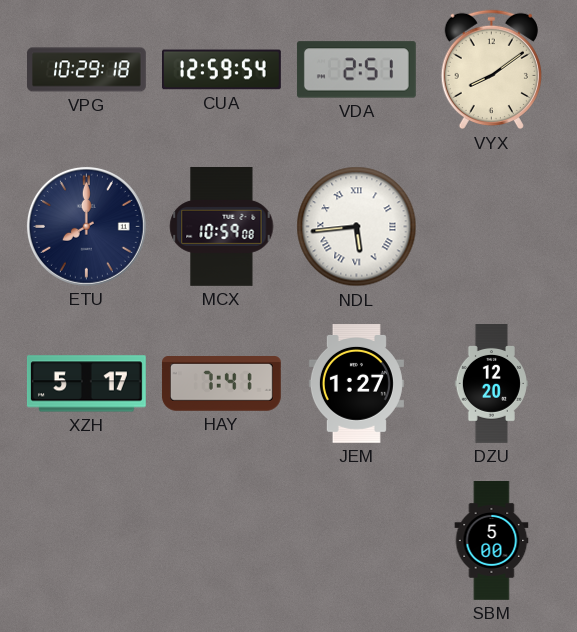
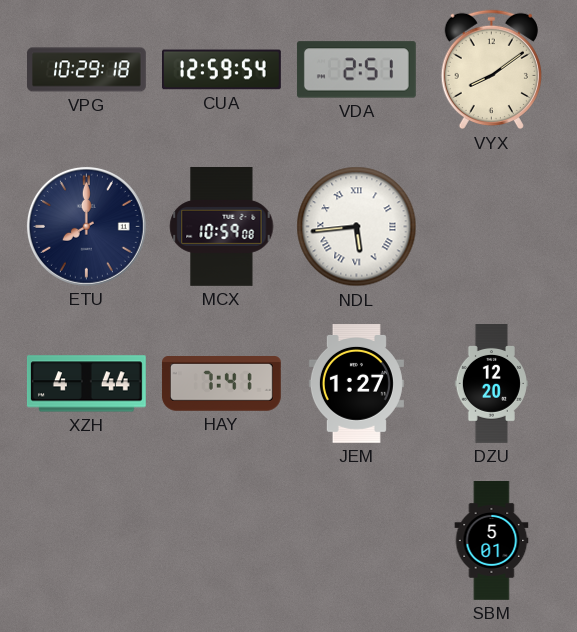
XZH: 5:17 -> 4:44 (86, 384)
SBM: 5:00 -> 5:01 (492, 541)
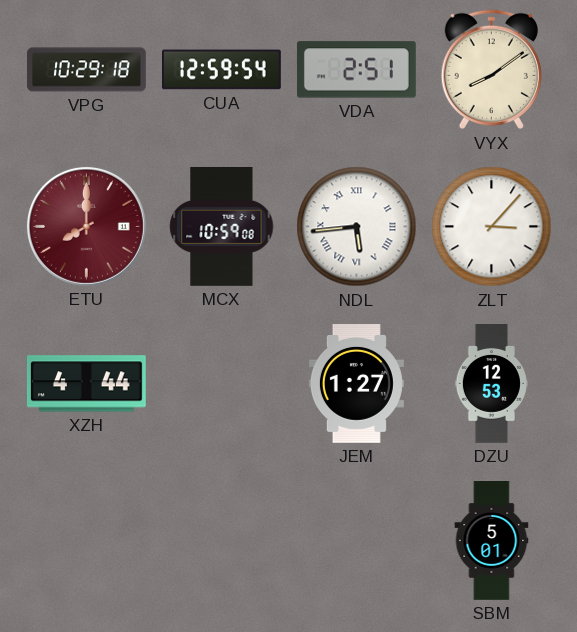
ETU dial: navy -> burgundy (86, 226)
ZLT: none -> 3:07 (492, 227)
HAY: 7:41 -> none (221, 384)
DZU: 12:20 -> 12:53 (491, 384)
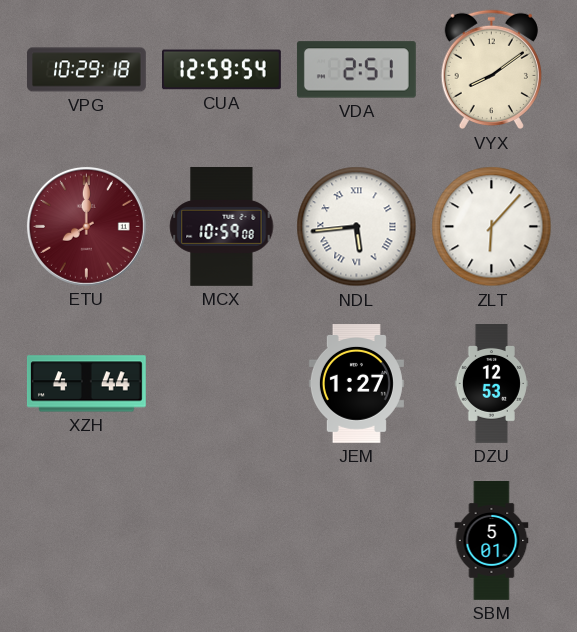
ZLT: 3:07 -> 6:07 (492, 227)
